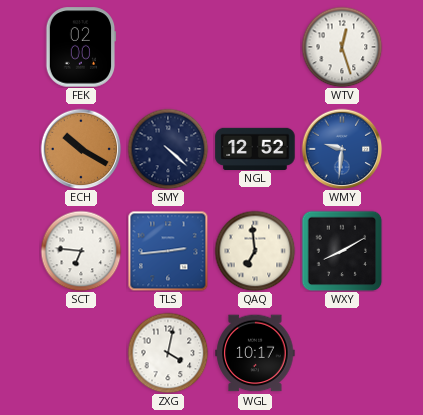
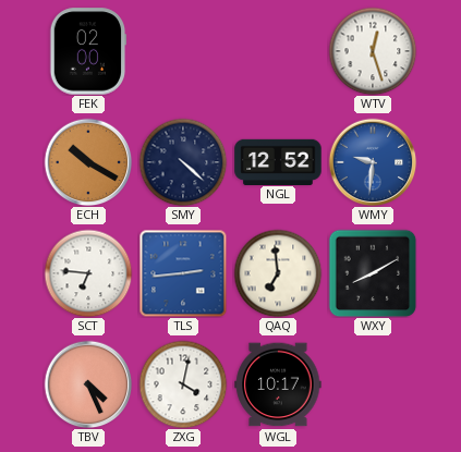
TBV: none -> 4:26 (88, 384)
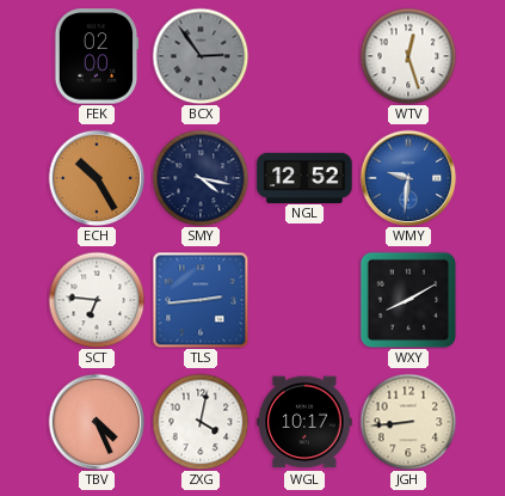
BCX: none -> 2:54 (201, 56)
ECH: 10:20 -> 10:25 (97, 178)
SMY: 4:22 -> 4:17 (201, 178)
QAQ: 6:59 -> none (278, 273)
JGH: none -> 8:44 (408, 422)
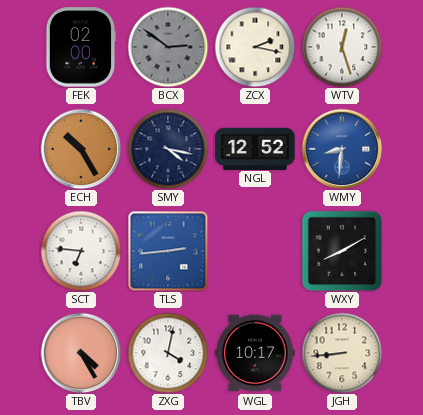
BCX: 2:54 -> 2:51 (168, 47)
ZCX: none -> 2:17 (255, 47)
WMY: 9:31 -> 8:31 (342, 149)
TBV: 4:26 -> 4:25 (81, 353)
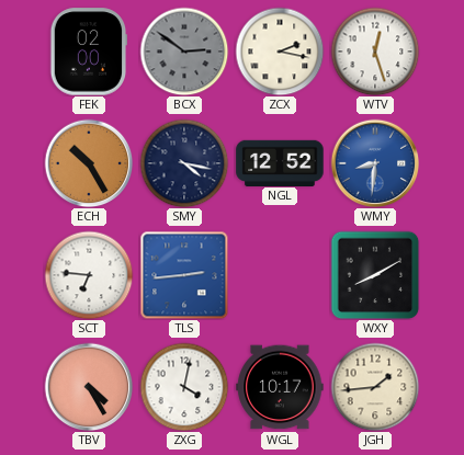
JGH: 8:44 -> 1:44 (375, 387)
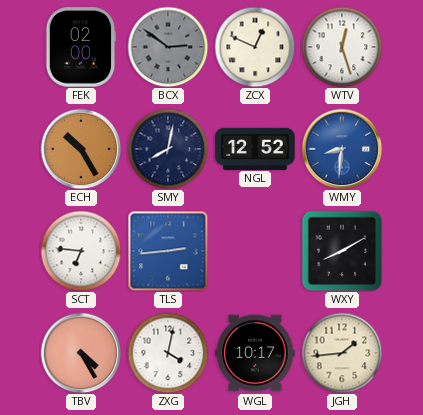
ZCX: 2:17 -> 12:49 (255, 47)
SMY: 4:17 -> 8:02 (168, 149)
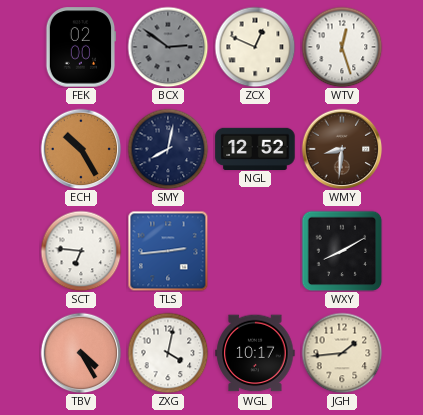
WMY dial: blue -> brown (342, 149)
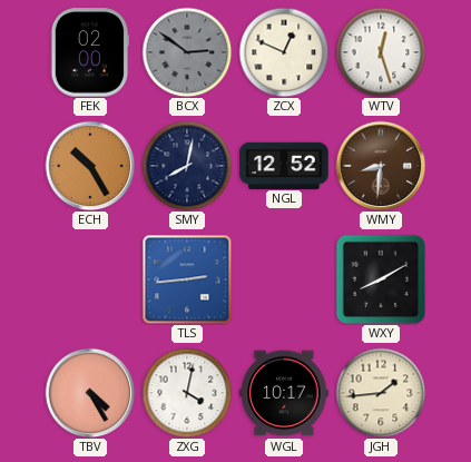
SCT: 6:46 -> none (81, 251)
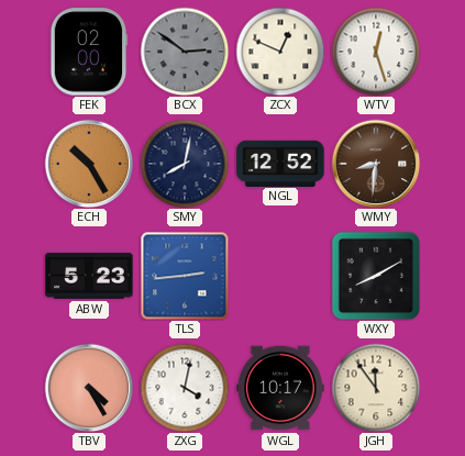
ABW: none -> 5:23 (89, 276)
JGH: 1:44 -> 11:54 (376, 388)
